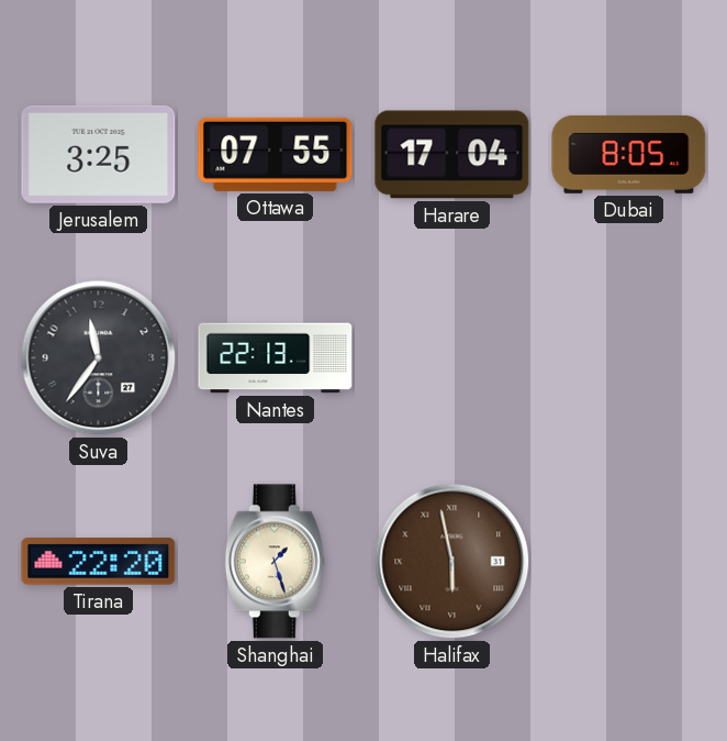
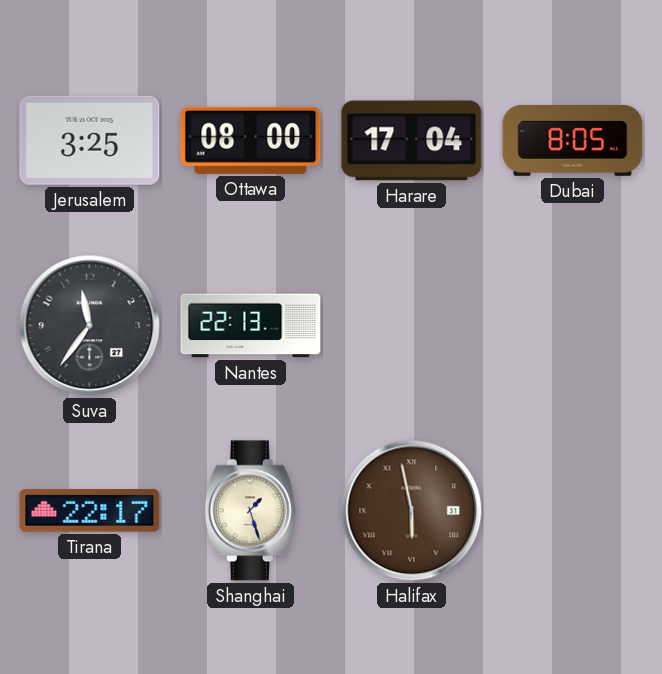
Ottawa: 07:55 -> 08:00 (251, 140)
Tirana: 22:20 -> 22:17 (90, 511)
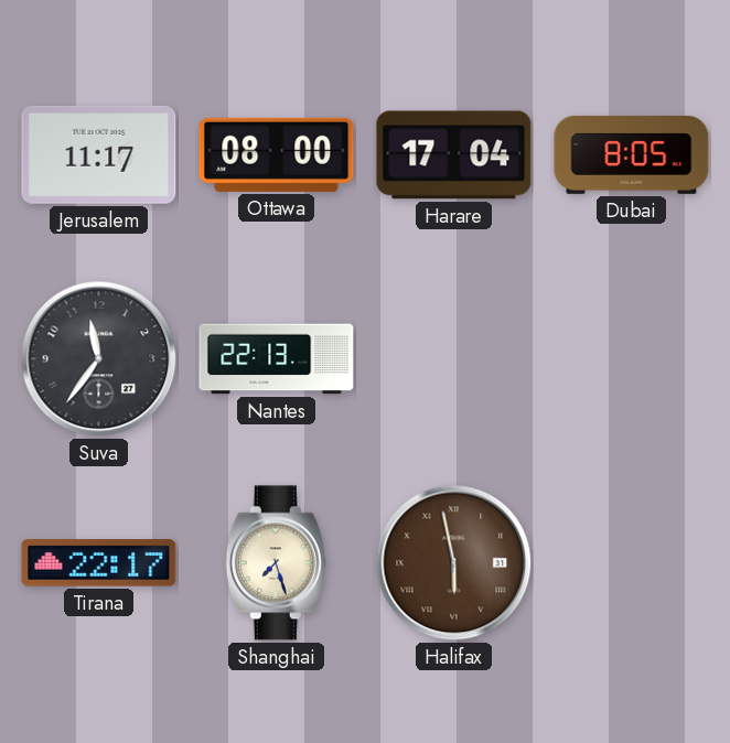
Jerusalem: 3:25 -> 11:17 (99, 154)
Shanghai: 1:27 -> 7:27 (276, 563)
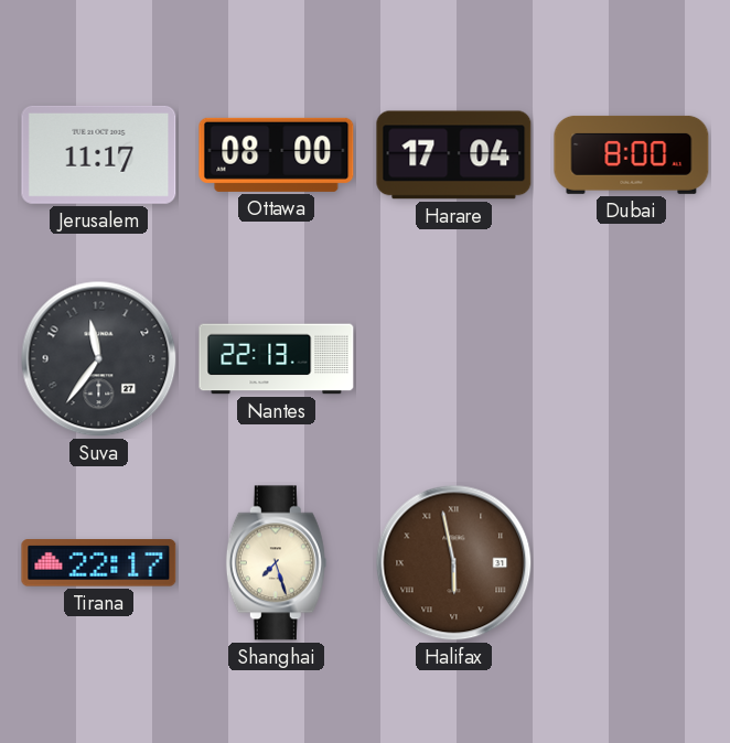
Dubai: 8:05 -> 8:00 (632, 154)
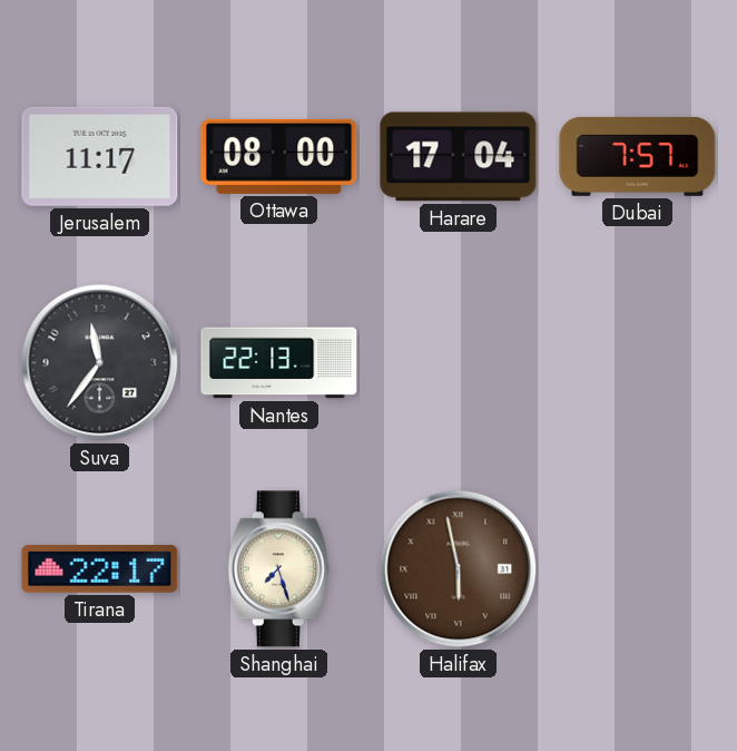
Dubai: 8:00 -> 7:57 (638, 156)
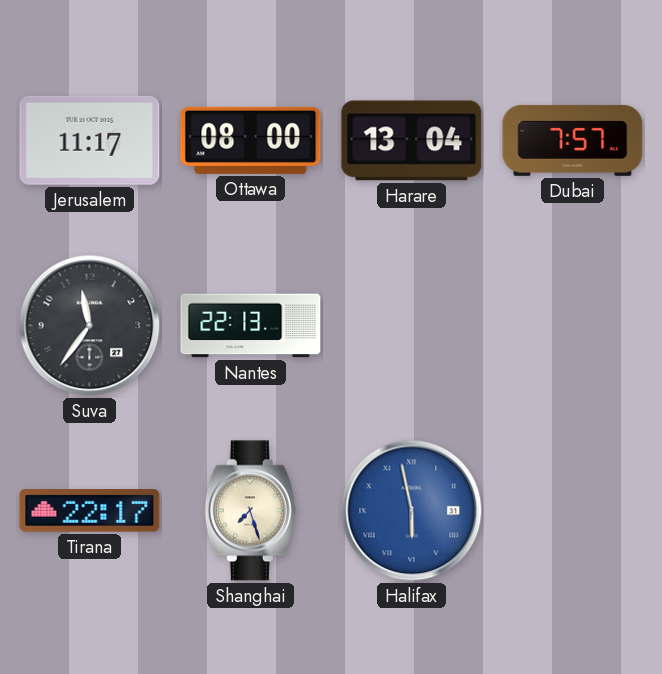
Harare: 17:04 -> 13:04 (412, 141)
Halifax dial: brown -> blue (412, 511)
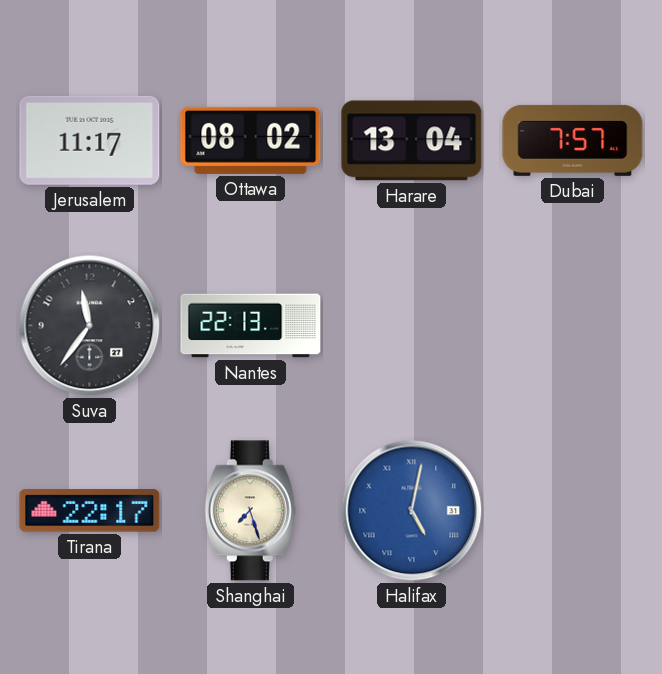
Ottawa: 08:00 -> 08:02 (251, 140)
Halifax: 5:58 -> 5:02 (412, 511)
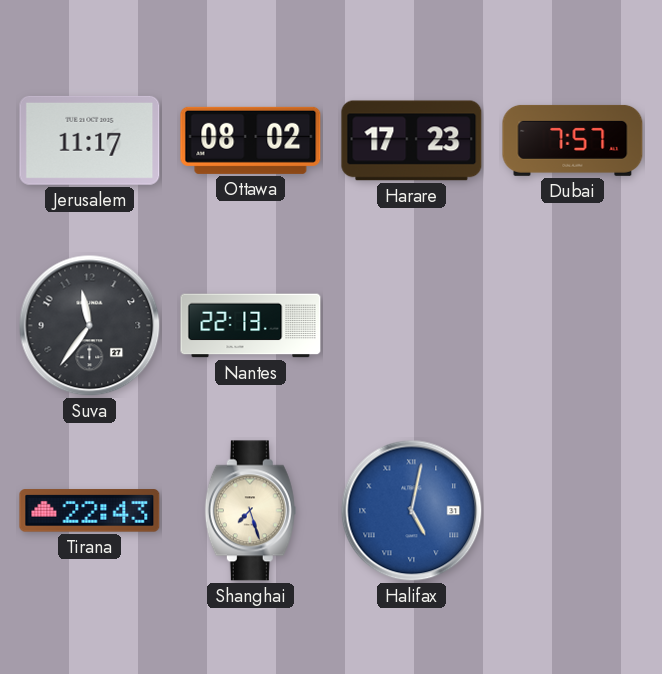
Harare: 13:04 -> 17:23 (412, 141)
Tirana: 22:17 -> 22:43 (90, 511)
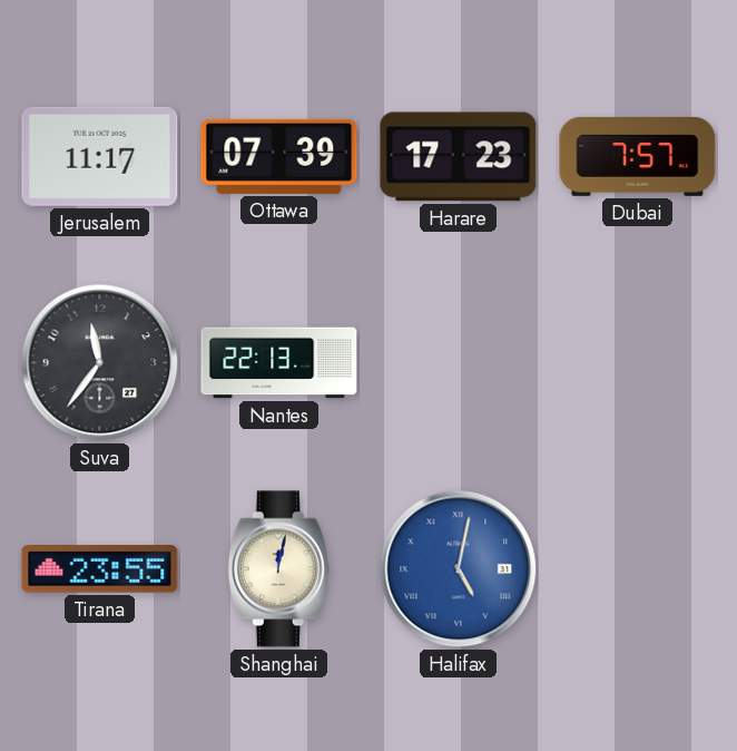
Ottawa: 08:02 -> 07:39 (279, 156)
Tirana: 22:43 -> 23:55 (100, 569)
Shanghai: 7:27 -> 12:02 (278, 569)
